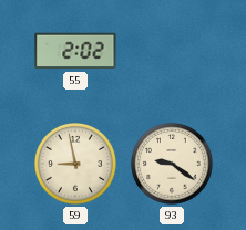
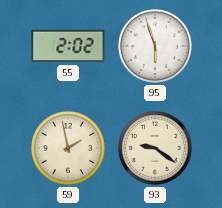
95: none -> 5:57 (156, 47)
59: 8:58 -> 1:58 (69, 149)
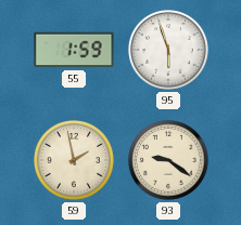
55: 2:02 -> 1:59 (74, 50)
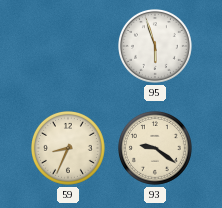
55: 1:59 -> none (74, 50)
59: 1:58 -> 8:34 (69, 149)
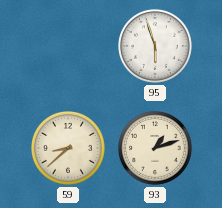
59: 8:34 -> 8:38 (69, 149)
93: 9:21 -> 1:12 (156, 149)
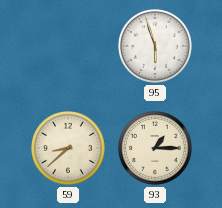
93: 1:12 -> 1:15 (156, 149)
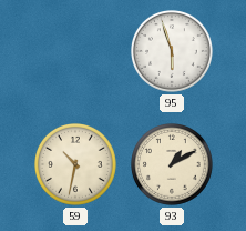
59: 8:38 -> 10:32 (76, 165)
93: 1:15 -> 1:10 (173, 165)
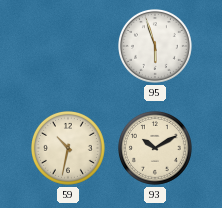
93: 1:10 -> 10:10 (156, 149)
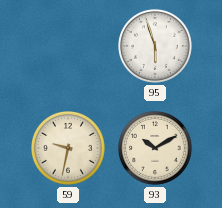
59: 10:32 -> 9:32 (69, 149)
